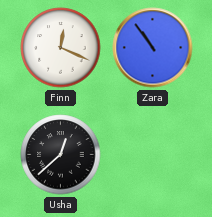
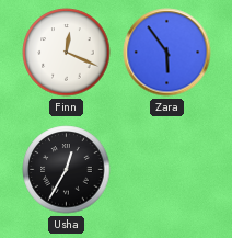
Zara: 10:54 -> 5:54 (167, 53)
Usha: 12:38 -> 12:35 (67, 170)
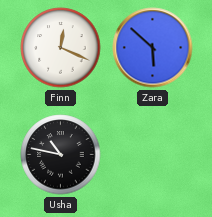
Zara: 5:54 -> 5:52 (153, 48)
Usha: 12:35 -> 10:47 (61, 155)
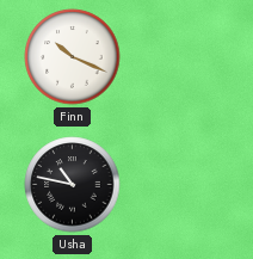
Finn: 12:19 -> 10:19 (73, 57)
Zara: 5:52 -> none (153, 48)
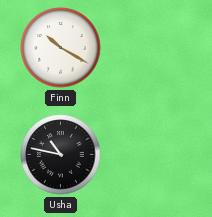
Finn: 10:19 -> 10:20 (61, 48)
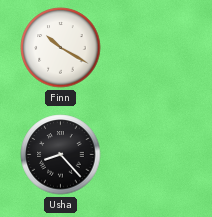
Usha: 10:47 -> 8:23 (61, 155)
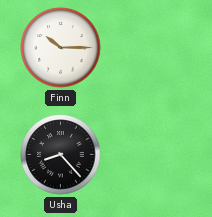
Finn: 10:20 -> 10:15 (61, 48)
